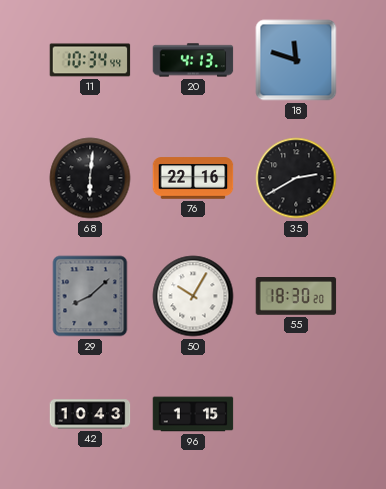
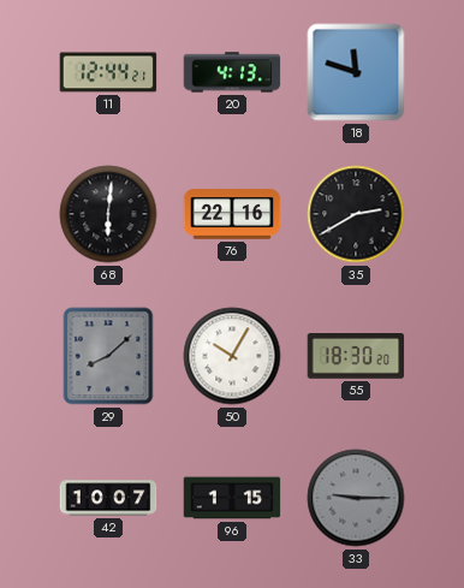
11: 10:34 -> 12:44 (108, 72)
42: 10:43 -> 10:07 (108, 498)
33: none -> 9:15 (356, 498)
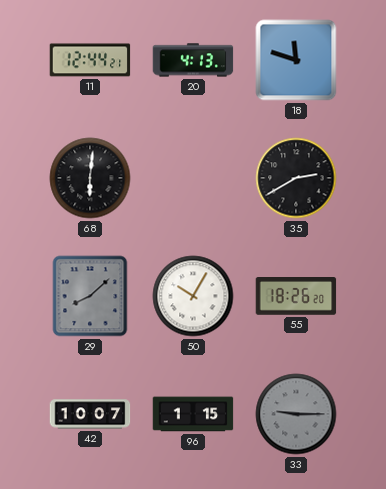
76: 22:16 -> none (232, 214)
55: 18:30 -> 18:26 (296, 297)
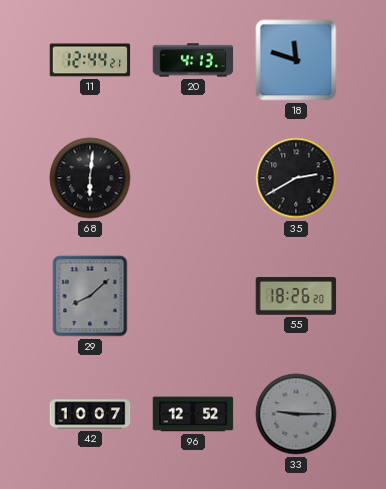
50: 10:05 -> none (193, 296)
96: 1:15 -> 12:52 (193, 414)
